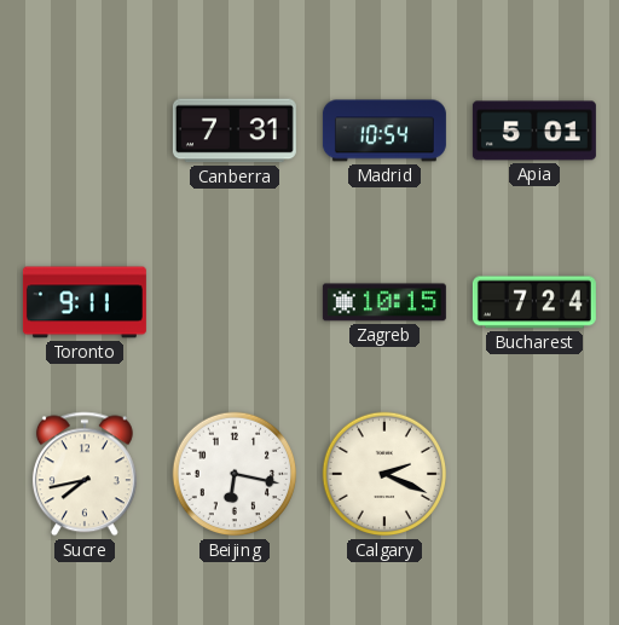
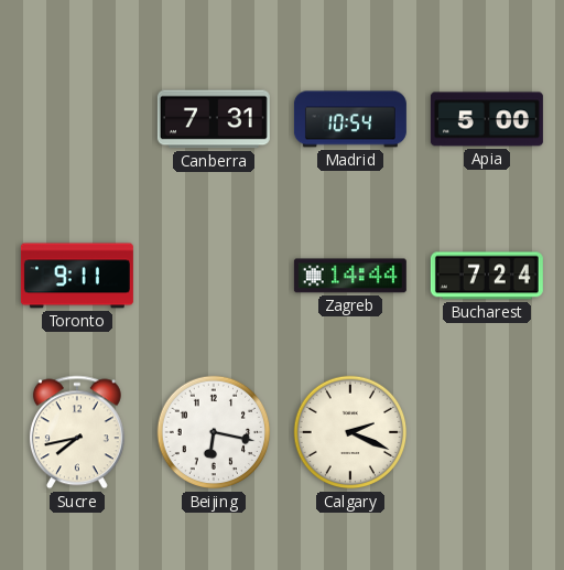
Apia: 5:01 -> 5:00 (487, 119)
Zagreb: 10:15 -> 14:44 (350, 276)
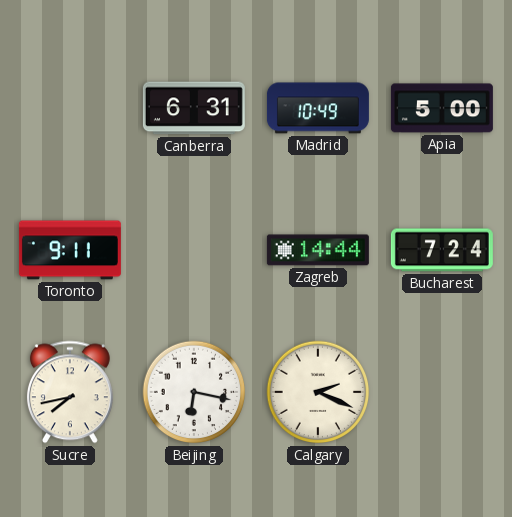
Canberra: 7:31 -> 6:31 (194, 108)
Madrid: 10:54 -> 10:49 (318, 108)
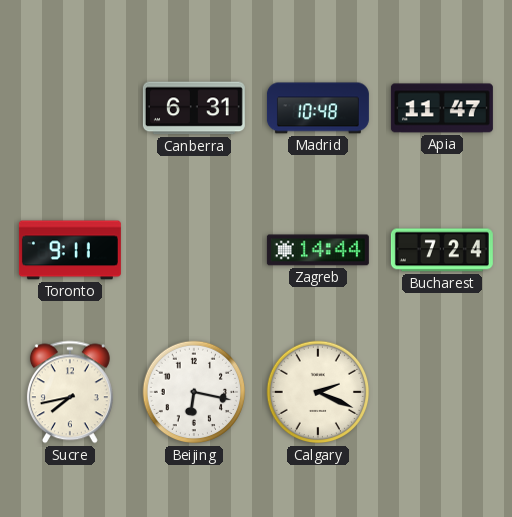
Madrid: 10:49 -> 10:48 (318, 108)
Apia: 5:00 -> 11:47 (442, 108)
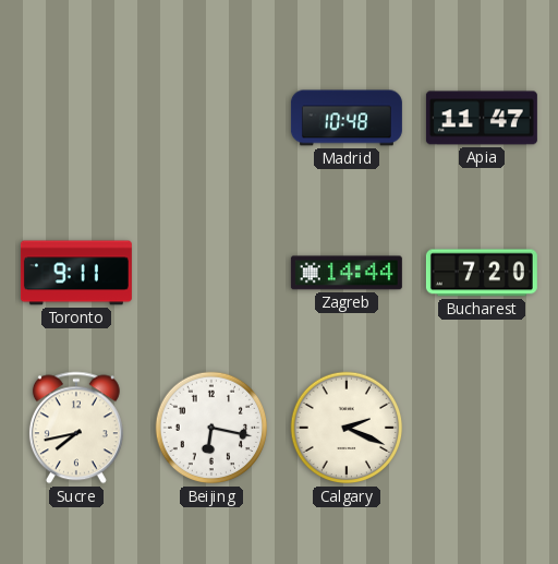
Canberra: 6:31 -> none (194, 108)
Bucharest: 7:24 -> 7:20 (482, 273)
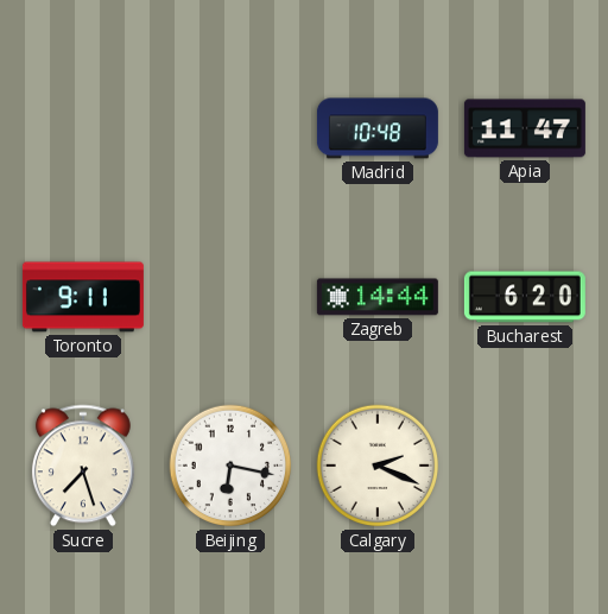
Bucharest: 7:20 -> 6:20 (525, 297)
Sucre: 7:43 -> 7:27 (83, 466)
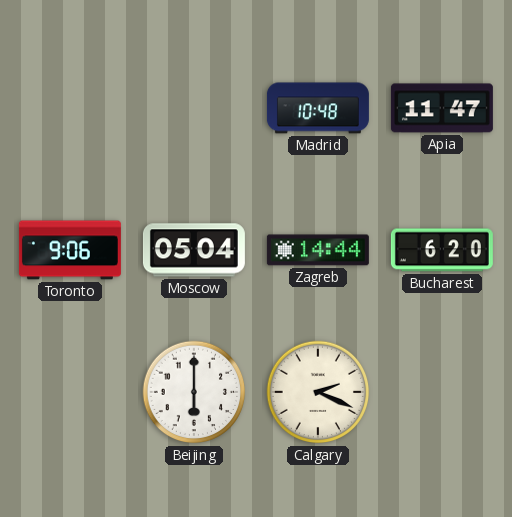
Toronto: 9:11 -> 9:06 (70, 250)
Moscow: none -> 05:04 (194, 250)
Sucre: 7:27 -> none (83, 466)
Beijing: 6:17 -> 6:00 (194, 392)
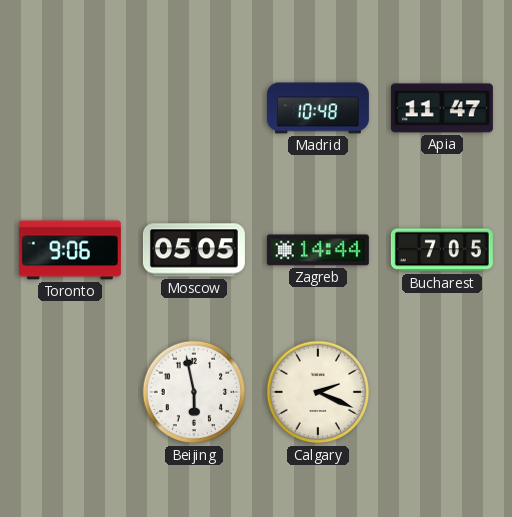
Moscow: 05:04 -> 05:05 (194, 250)
Bucharest: 6:20 -> 7:05 (442, 250)
Beijing: 6:00 -> 5:58 (194, 392)
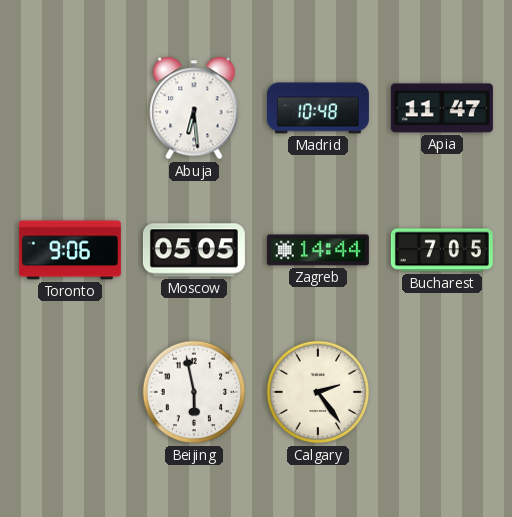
Abuja: none -> 6:29 (194, 108)
Calgary: 2:19 -> 2:24 (318, 392)
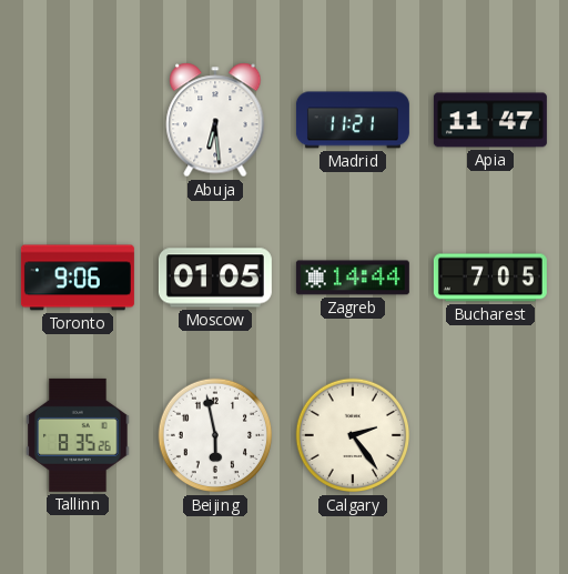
Madrid: 10:48 -> 11:21 (353, 120)
Moscow: 05:05 -> 01:05 (215, 278)
Tallinn: none -> 8:35 (78, 435)
